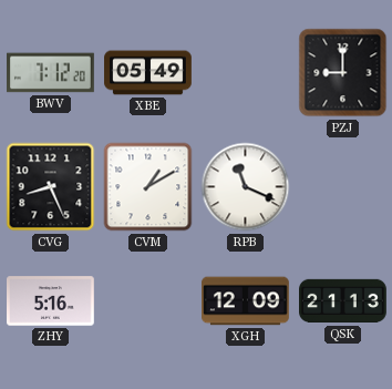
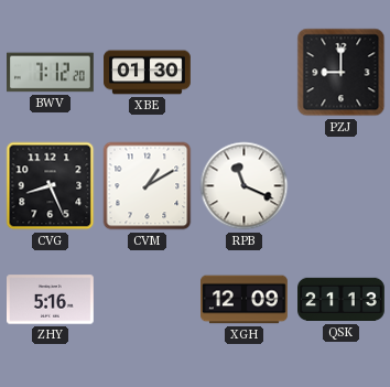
XBE: 05:49 -> 01:30 (148, 73)
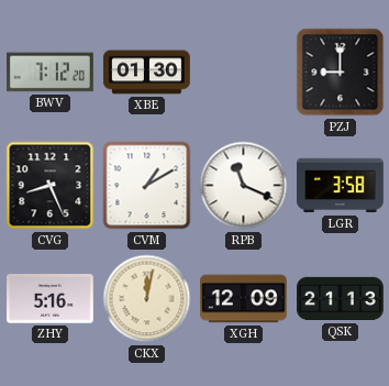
LGR: none -> 3:58 (341, 186)
CKX: none -> 12:02 (147, 299)
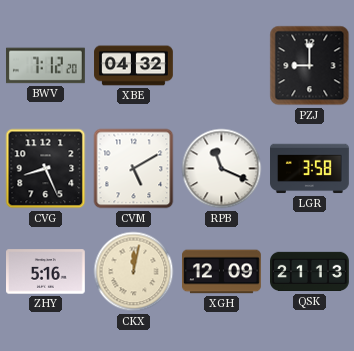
XBE: 01:30 -> 04:32 (134, 66)
CVM: 1:10 -> 5:10 (134, 169)
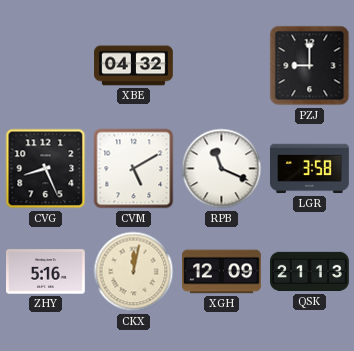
BWV: 7:12 -> none (46, 66)
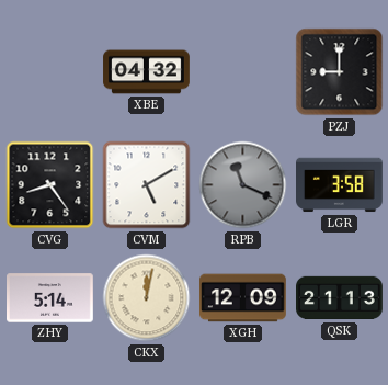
CVG: 8:26 -> 8:24 (50, 185)
RPB dial: white -> grey (243, 185)
ZHY: 5:16 -> 5:14 (50, 298)
